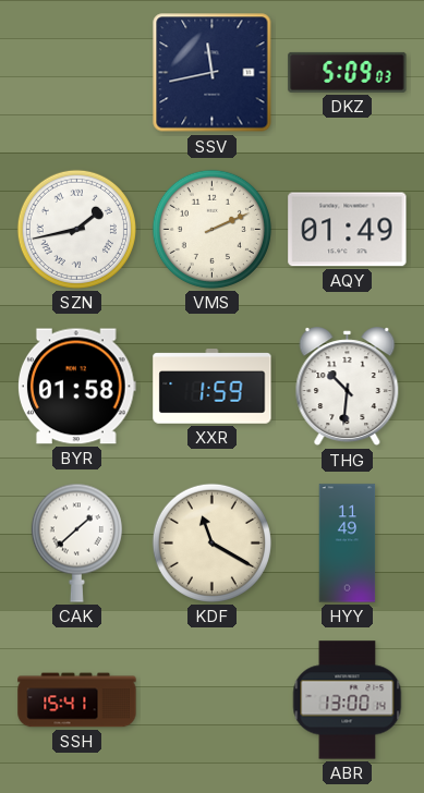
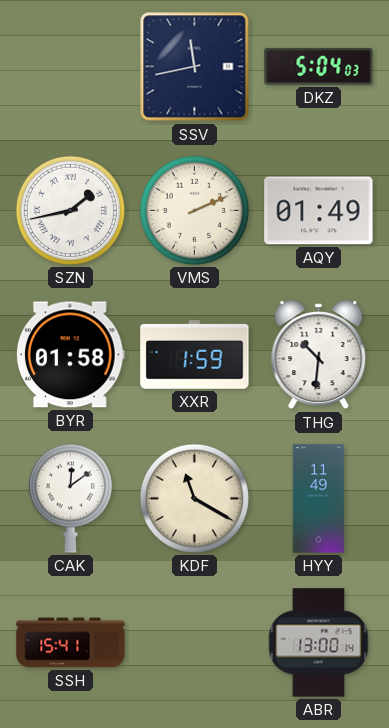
DKZ: 5:09 -> 5:04 (319, 66)
CAK: 1:38 -> 12:09 (70, 498)
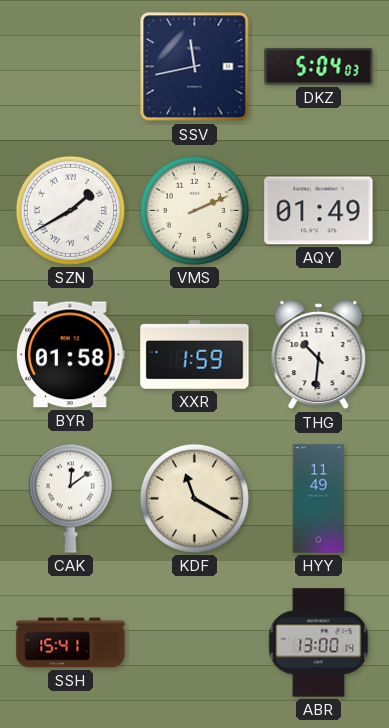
SZN: 1:43 -> 1:40 (70, 210)
